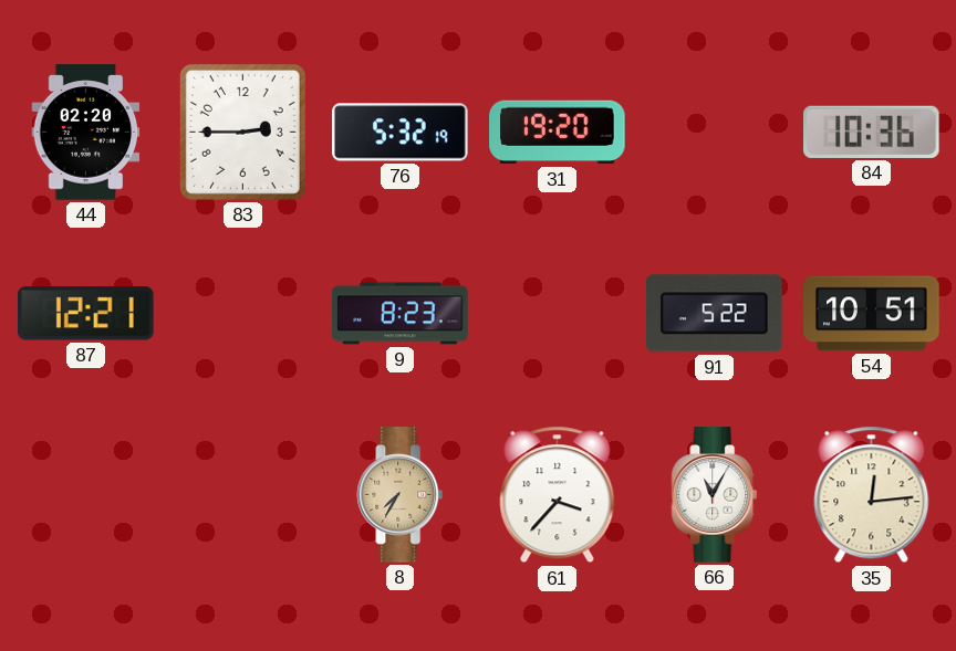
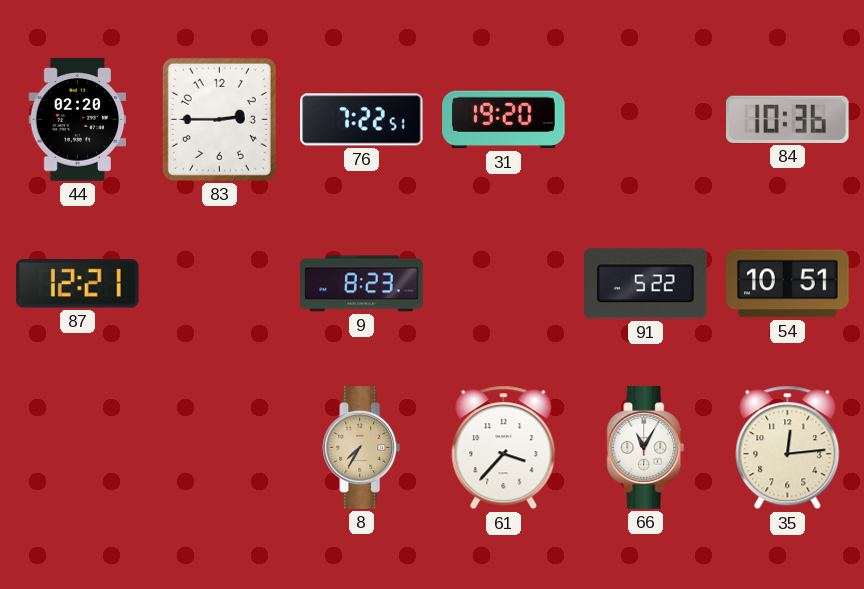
76: 5:32 -> 7:22 (362, 120)
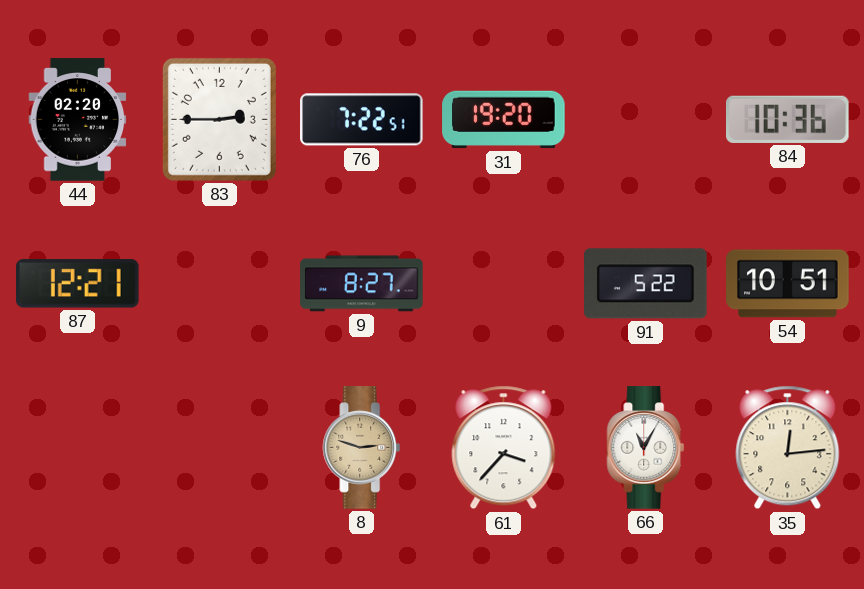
9: 8:23 -> 8:27 (362, 284)
8: 7:35 -> 2:48 (362, 448)
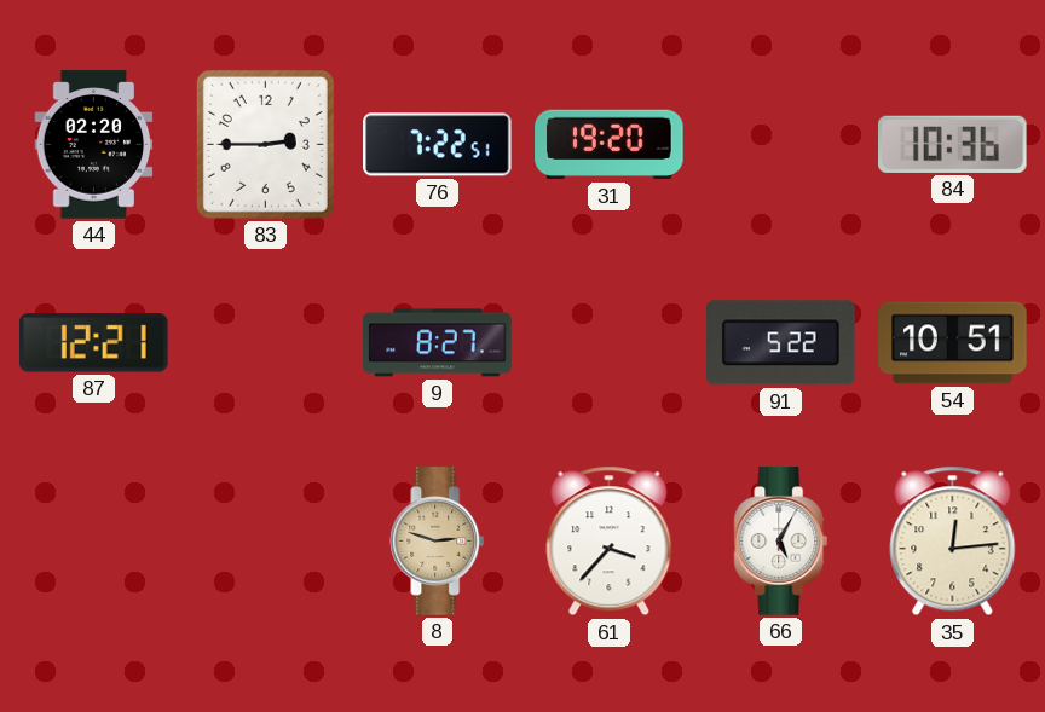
66: 11:05 -> 5:05 (781, 542)
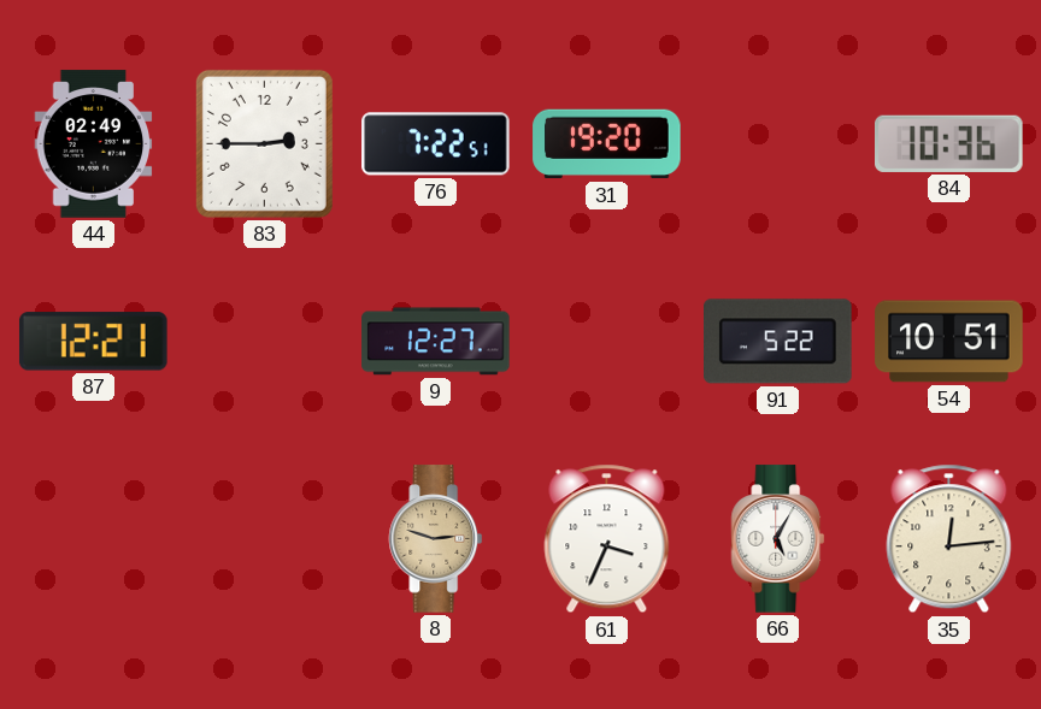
44: 02:20 -> 02:49 (94, 144)
9: 8:27 -> 12:27 (436, 342)
61: 3:37 -> 3:34 (607, 539)
